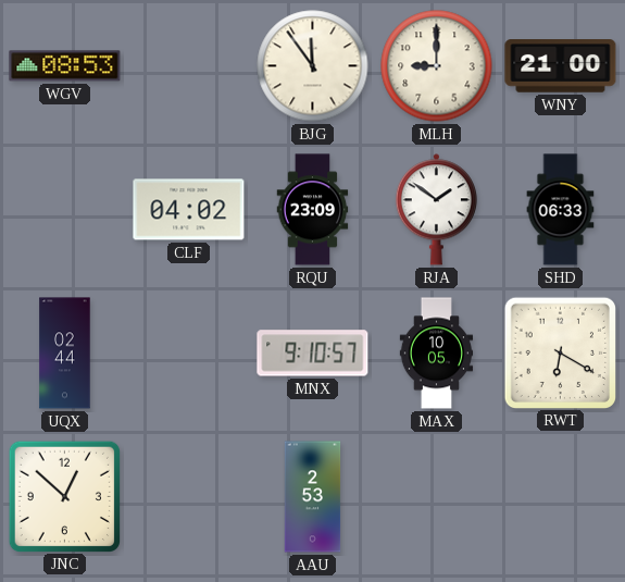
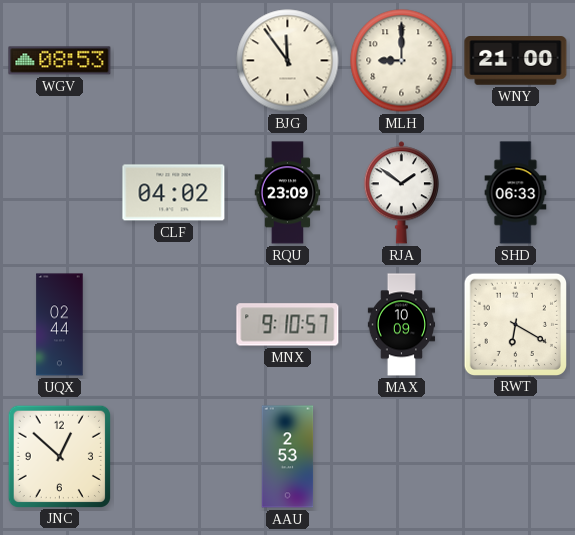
MAX: 10:05 -> 10:09 (402, 325)
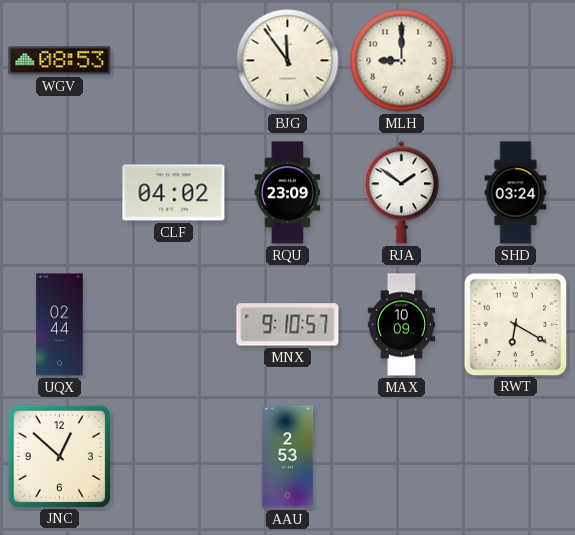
WNY: 21:00 -> none (516, 61)
SHD: 06:33 -> 03:24 (516, 193)
